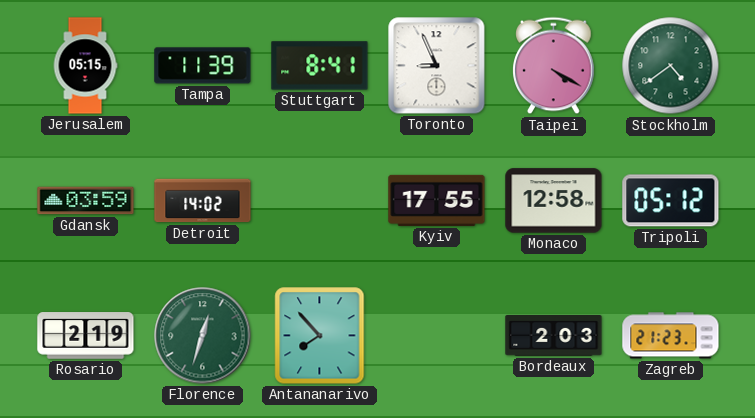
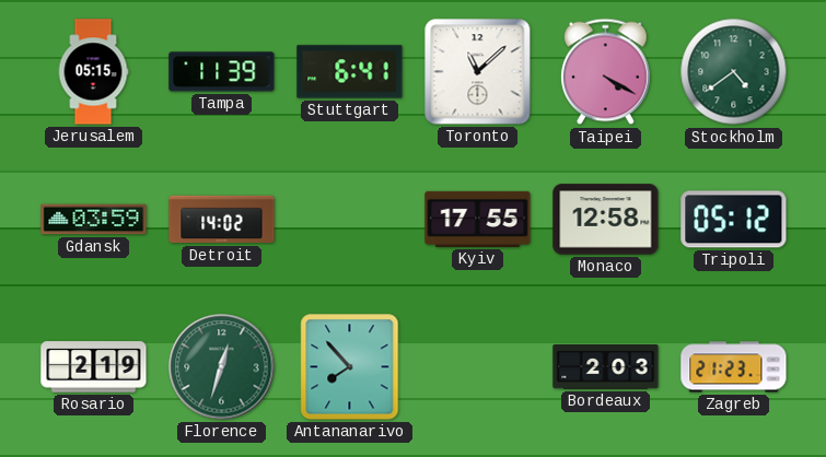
Stuttgart: 8:41 -> 6:41 (350, 72)
Toronto: 8:56 -> 11:08 (478, 72)
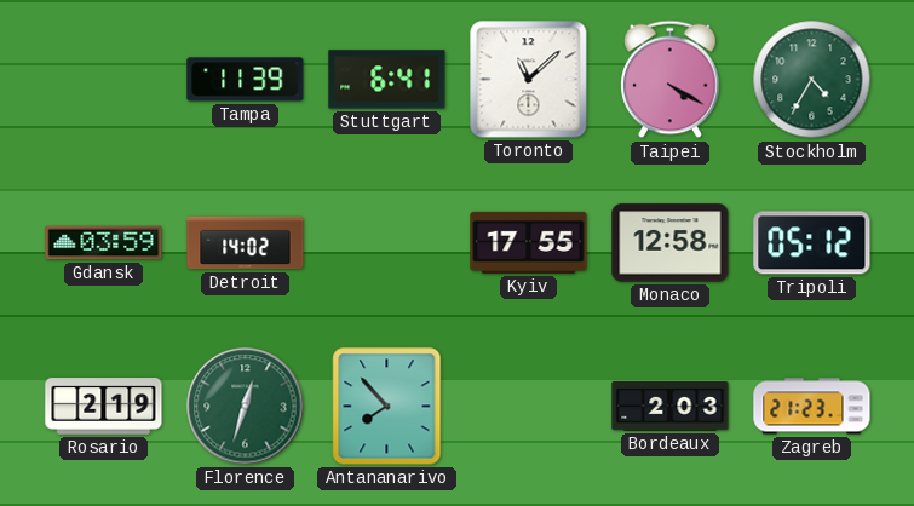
Jerusalem: 05:15 -> none (93, 72)
Stockholm: 4:39 -> 4:35 (812, 80)
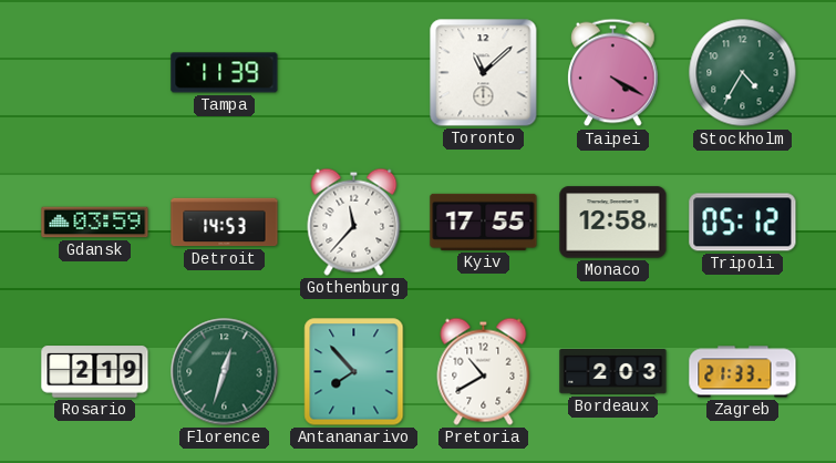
Stuttgart: 6:41 -> none (387, 80)
Detroit: 14:02 -> 14:53 (225, 223)
Gothenburg: none -> 11:37 (354, 222)
Pretoria: none -> 10:40 (484, 371)
Zagreb: 21:23 -> 21:33 (743, 372)
